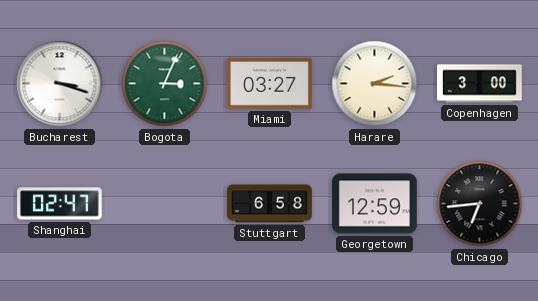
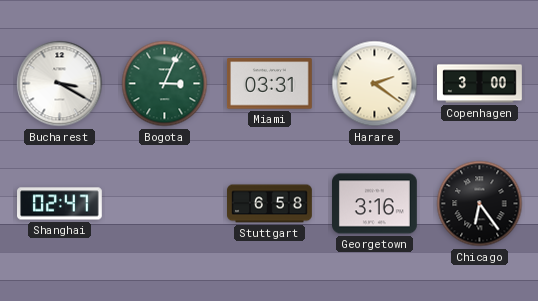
Bucharest: 3:18 -> 3:20 (60, 84)
Miami: 03:27 -> 03:31 (270, 84)
Harare: 2:16 -> 2:21 (375, 84)
Georgetown: 12:59 -> 3:16 (375, 204)
Chicago: 6:44 -> 6:24 (480, 204)
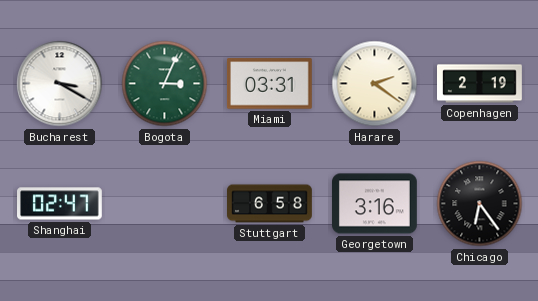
Copenhagen: 3:00 -> 2:19 (480, 84)
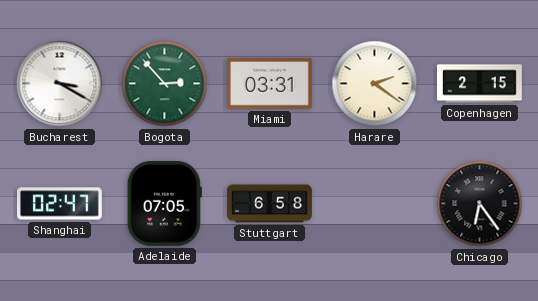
Bogota: 3:04 -> 2:53 (165, 84)
Copenhagen: 2:19 -> 2:15 (480, 84)
Adelaide: none -> 07:05 (164, 203)
Georgetown: 3:16 -> none (375, 204)
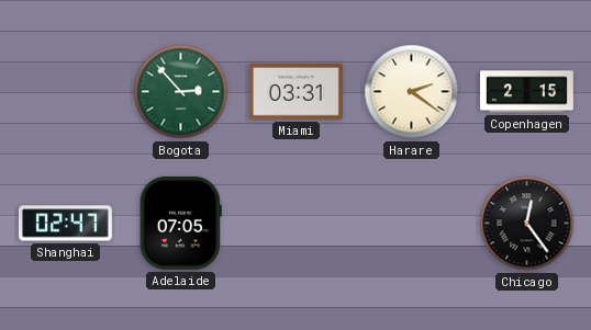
Bucharest: 3:20 -> none (60, 84)
Stuttgart: 6:58 -> none (270, 204)
Chicago: 6:24 -> 12:24 (527, 224)
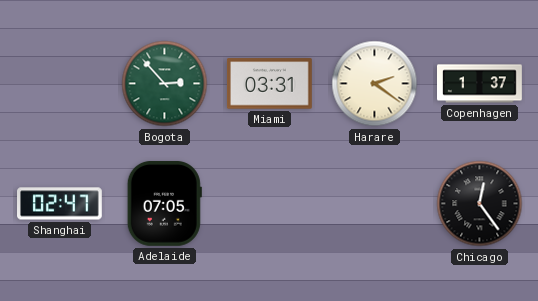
Copenhagen: 2:15 -> 1:37 (480, 84)
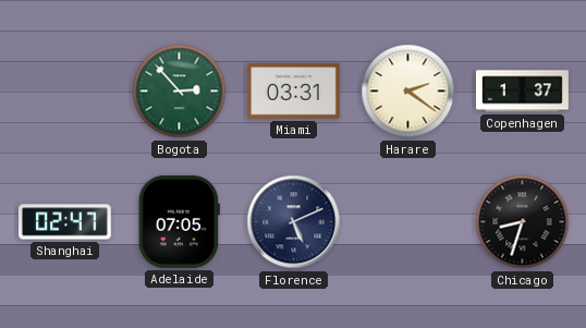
Florence: none -> 5:11 (294, 222)
Chicago: 12:24 -> 8:33 (523, 222)
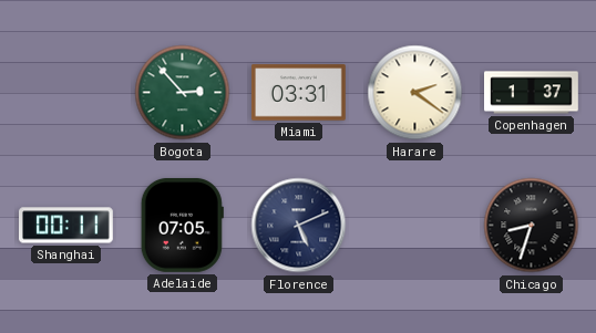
Shanghai: 02:47 -> 00:11 (66, 226)
